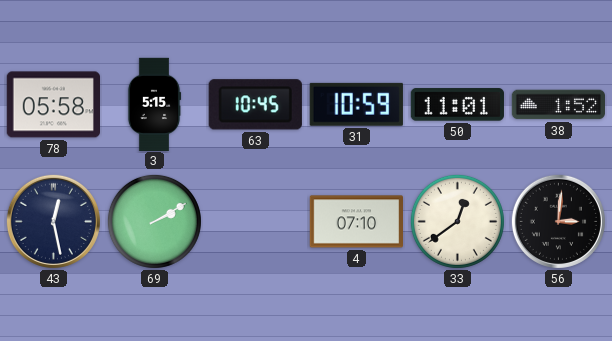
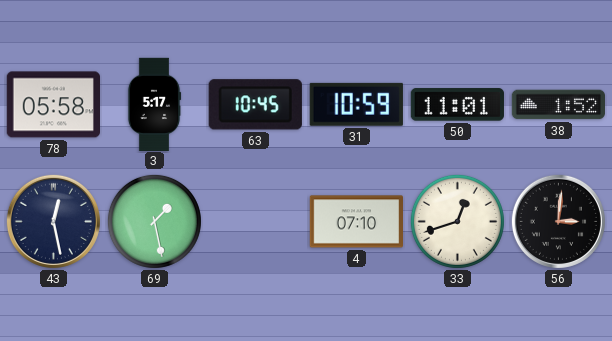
3: 5:15 -> 5:17 (154, 104)
69: 2:10 -> 1:28 (154, 221)
33: 12:39 -> 12:42 (457, 221)
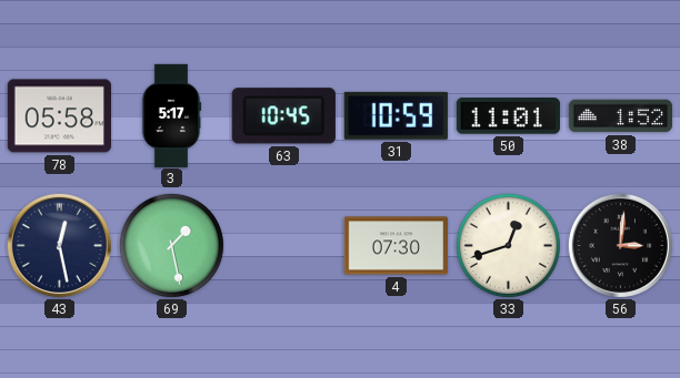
4: 07:10 -> 07:30 (396, 246)
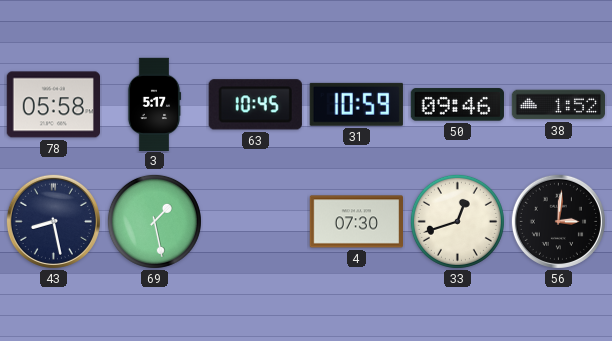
50: 11:01 -> 09:46 (457, 105)
43: 12:28 -> 8:28 (53, 221)
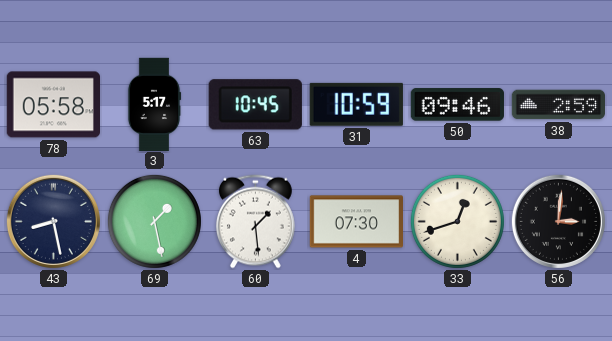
38: 1:52 -> 2:59 (558, 105)
60: none -> 1:29 (255, 222)
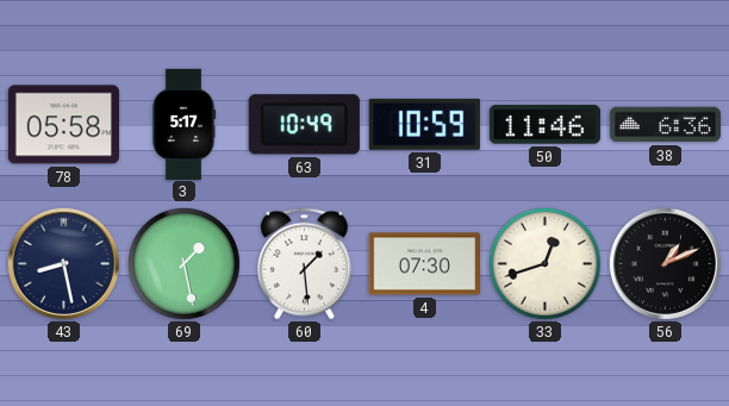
63: 10:45 -> 10:49 (304, 125)
50: 09:46 -> 11:46 (544, 125)
38: 2:59 -> 6:36 (665, 125)
56: 3:01 -> 1:11 (665, 263)
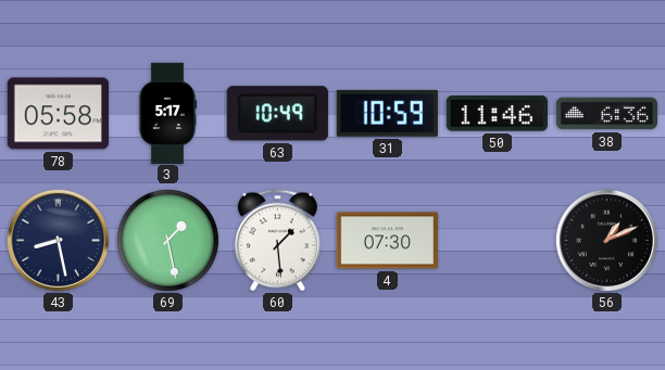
33: 12:42 -> none (544, 263)
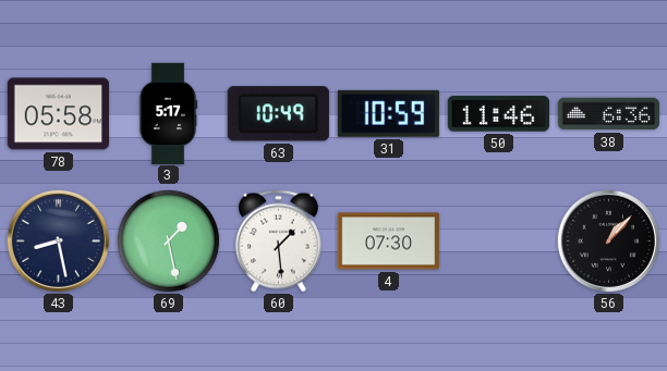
56: 1:11 -> 1:07 (608, 240)
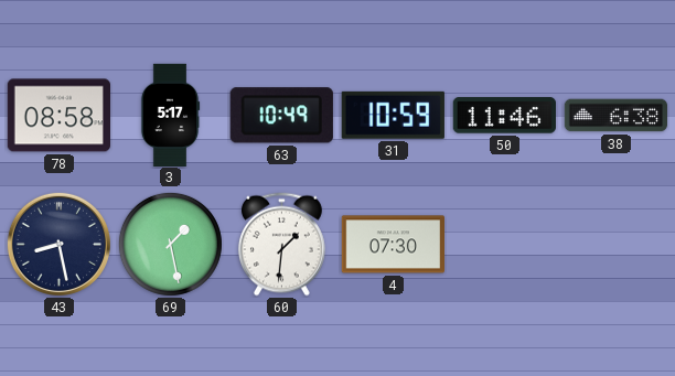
78: 05:58 -> 08:58 (58, 116)
38: 6:36 -> 6:38 (615, 116)
60: 1:29 -> 1:31 (281, 245)
56: 1:07 -> none (608, 240)
